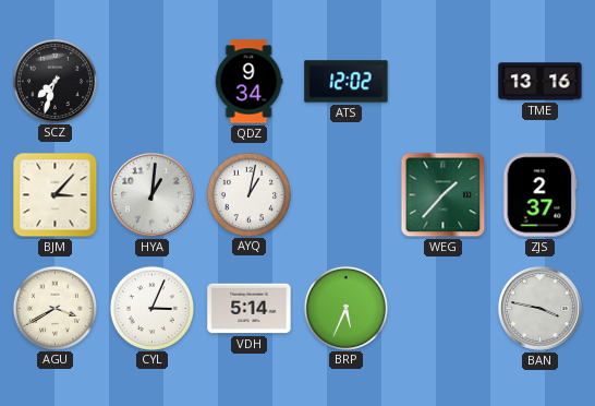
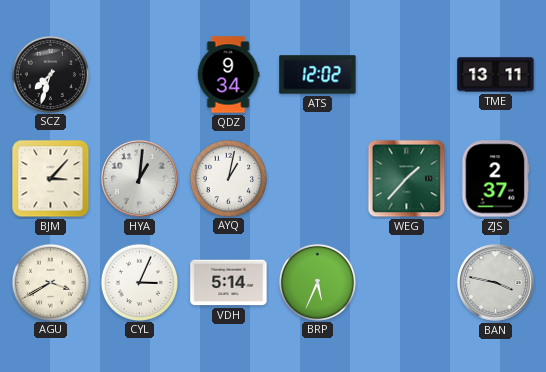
TME: 13:16 -> 13:11 (496, 75)
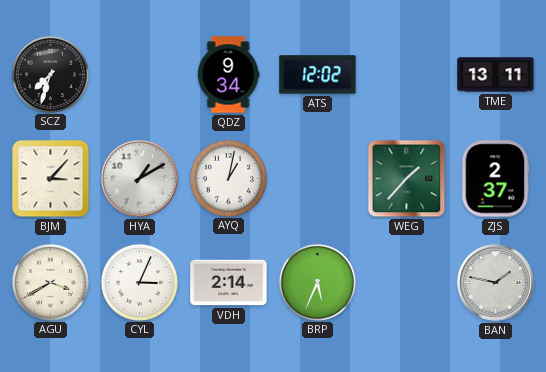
HYA: 1:01 -> 1:10 (139, 178)
VDH: 5:14 -> 2:14 (229, 283)
BAN: 3:47 -> 1:47 (495, 282)
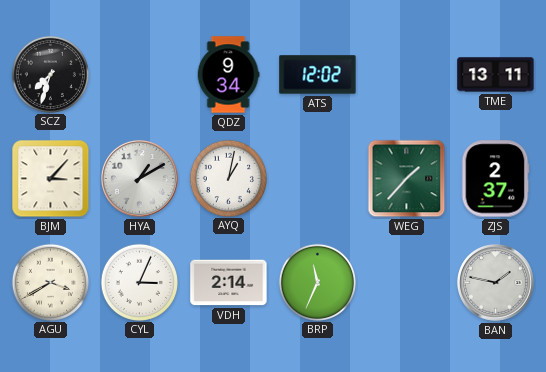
BRP: 5:34 -> 11:34 (317, 282)
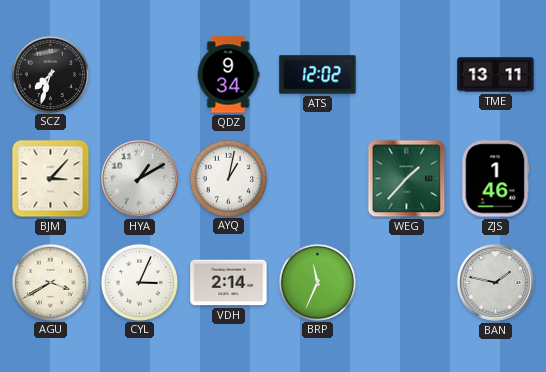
ZJS: 2:37 -> 1:46 (495, 179)
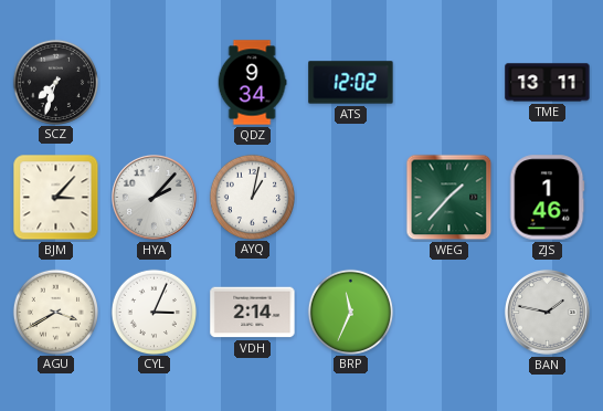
HYA: 1:10 -> 2:07 (154, 197)
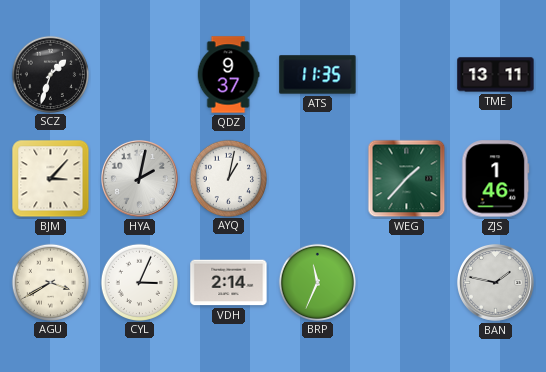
SCZ: 7:33 -> 1:33 (50, 74)
QDZ: 9:34 -> 9:37 (228, 75)
ATS: 12:02 -> 11:35 (318, 75)
HYA: 2:07 -> 2:02 (139, 178)
